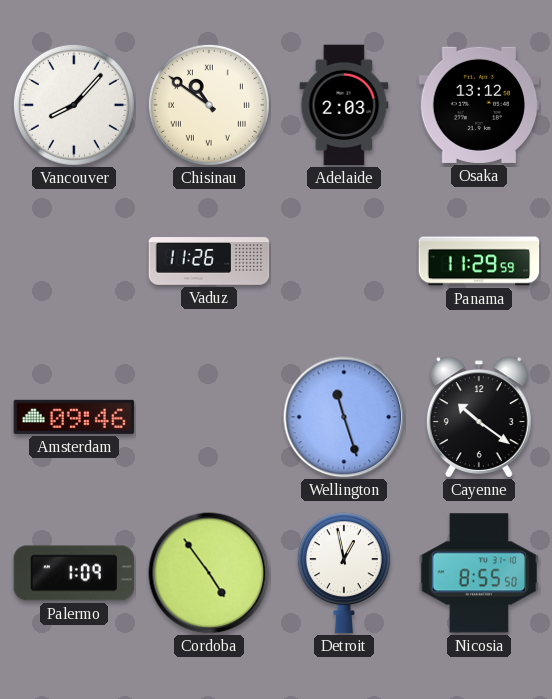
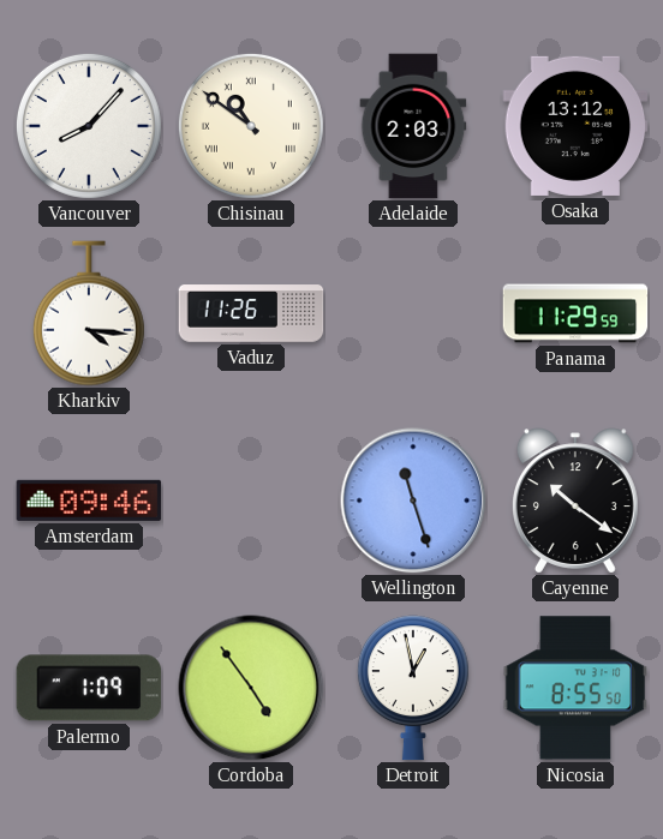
Kharkiv: none -> 4:16 (89, 313)
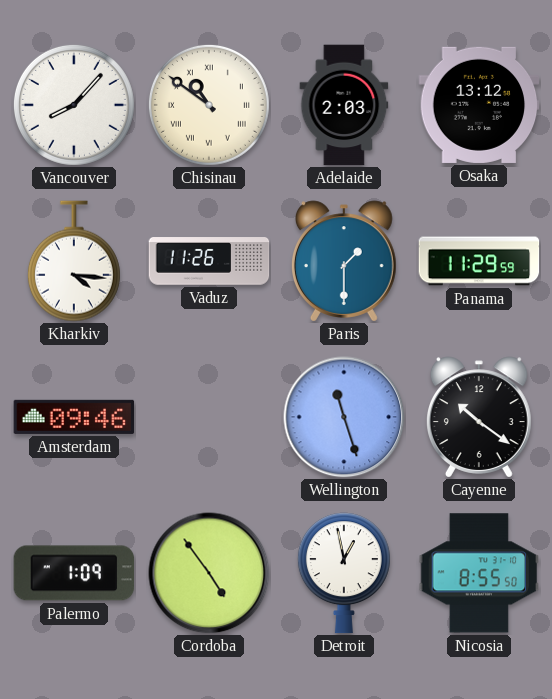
Paris: none -> 1:30 (344, 261)
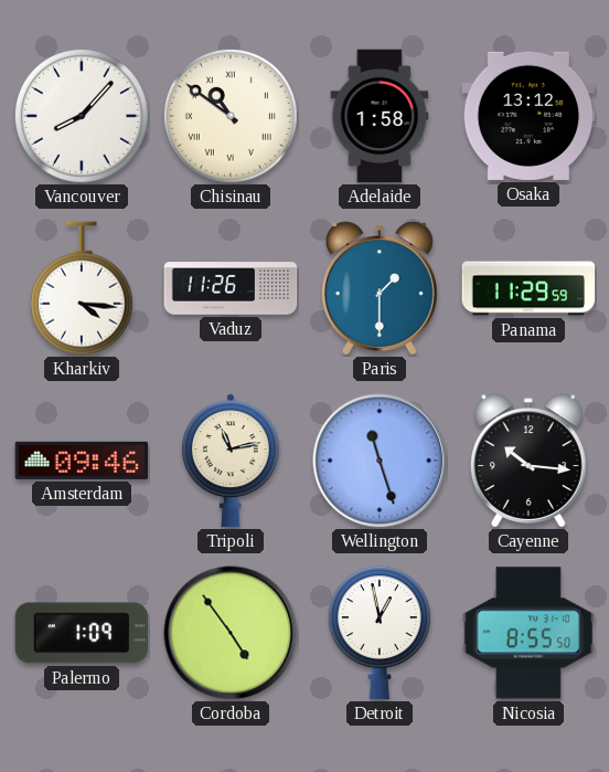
Adelaide: 2:03 -> 1:58 (380, 116)
Tripoli: none -> 11:13 (231, 461)
Cayenne: 10:21 -> 10:16 (528, 461)
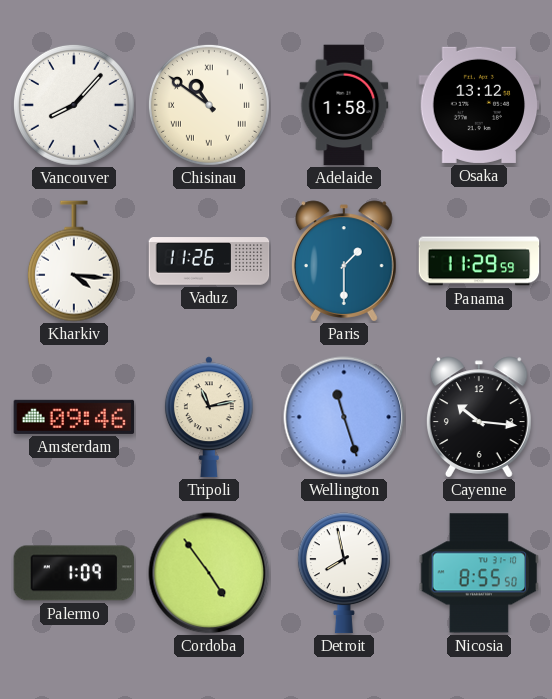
Detroit: 12:58 -> 7:58 (344, 573)
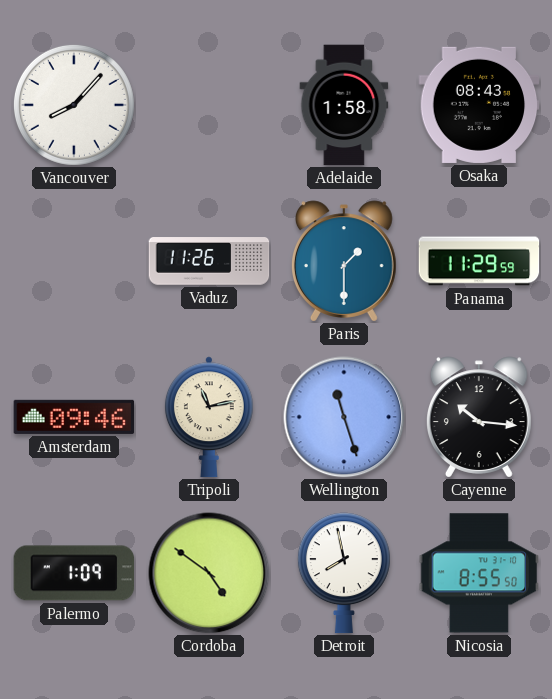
Chisinau: 10:51 -> none (209, 105)
Osaka: 13:12 -> 08:43 (479, 105)
Kharkiv: 4:16 -> none (74, 261)
Cordoba: 4:54 -> 4:51 (209, 573)
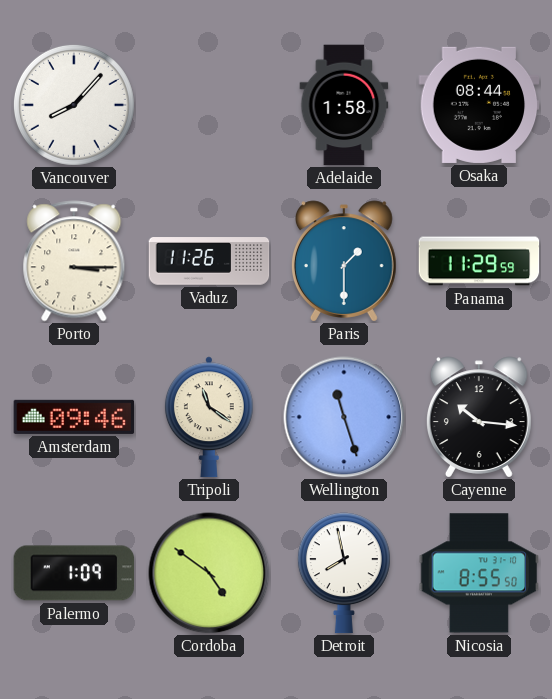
Osaka: 08:43 -> 08:44 (479, 105)
Porto: none -> 3:15 (74, 261)
Tripoli: 11:13 -> 11:21 (209, 417)
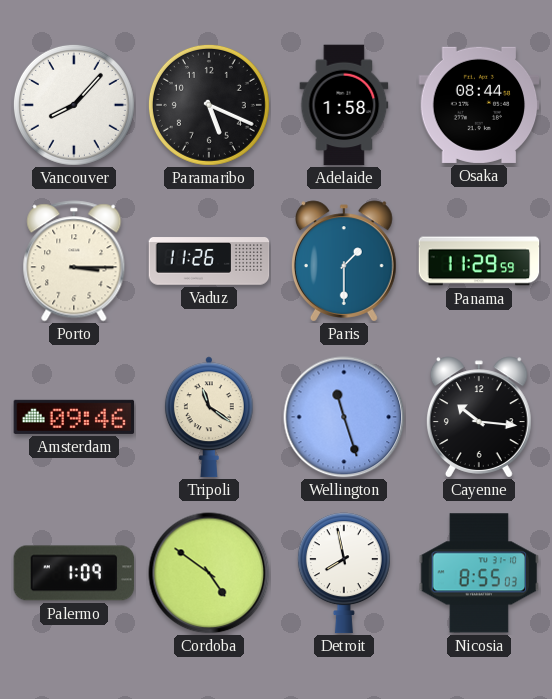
Paramaribo: none -> 5:19 (209, 105)
Nicosia: 8:55:50 -> 8:55:03 (479, 573)
